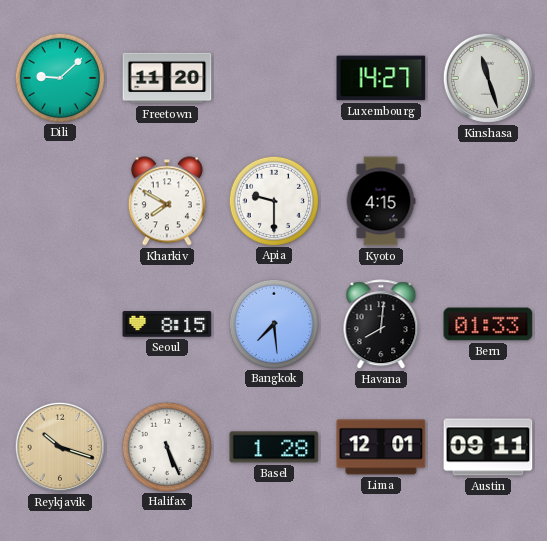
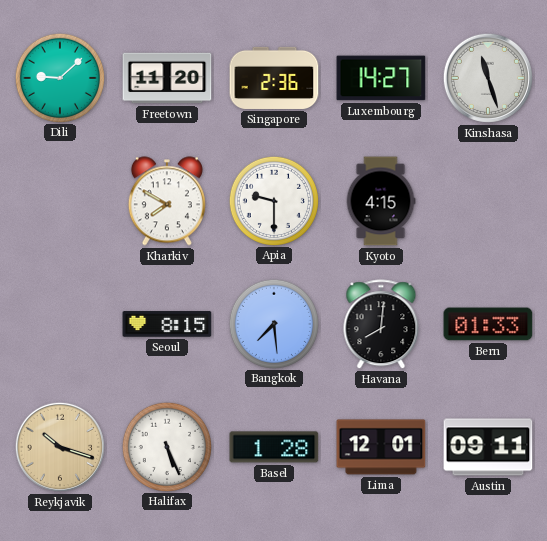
Singapore: none -> 2:36 (274, 78)
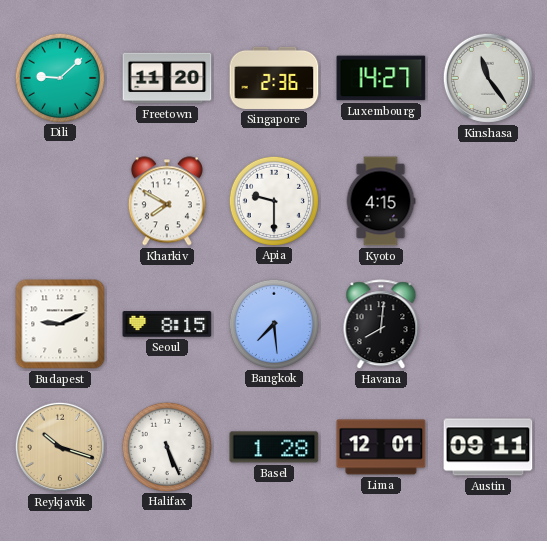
Kinshasa: 11:27 -> 11:24 (488, 78)
Budapest: none -> 9:11 (60, 324)
Bern: 01:33 -> none (488, 324)
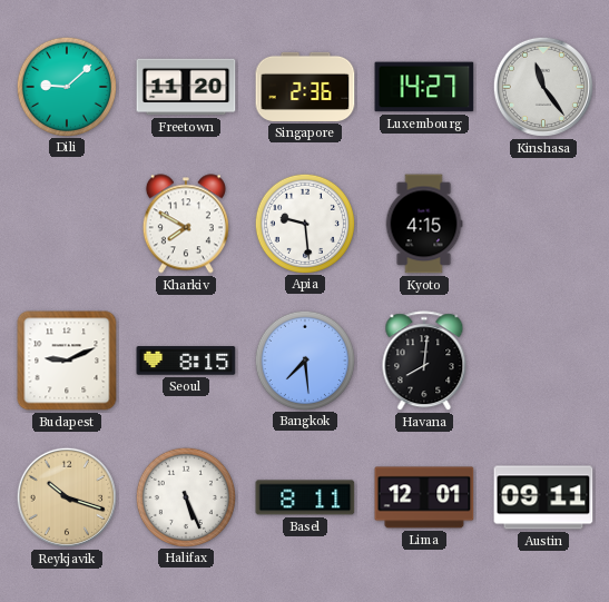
Apia: 9:30 -> 9:29 (304, 223)
Basel: 1:28 -> 8:11 (305, 497)
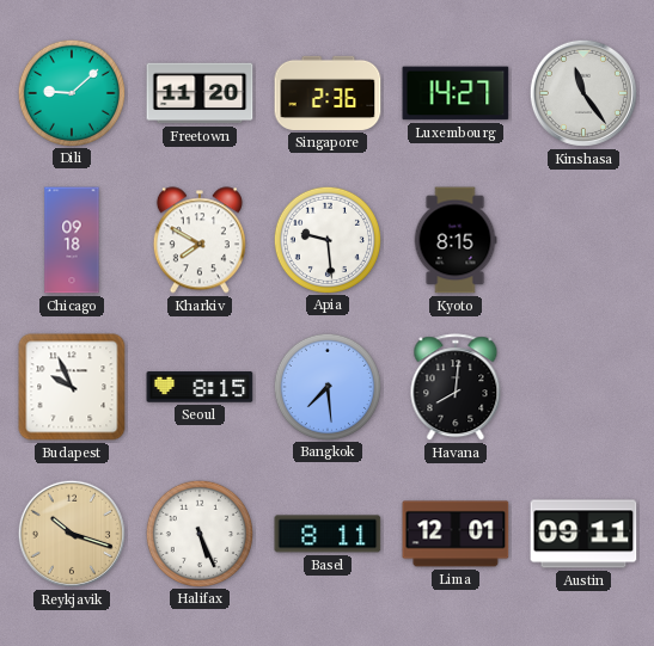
Chicago: none -> 09:18 (72, 240)
Kyoto: 4:15 -> 8:15 (456, 240)
Budapest: 9:11 -> 9:56 (72, 387)
